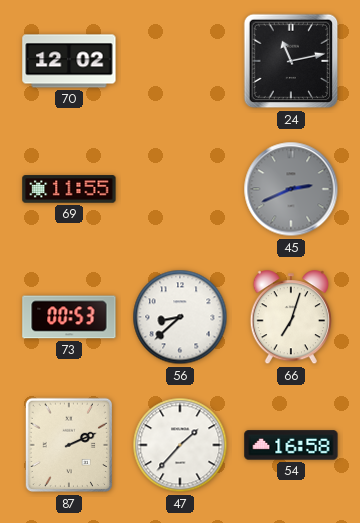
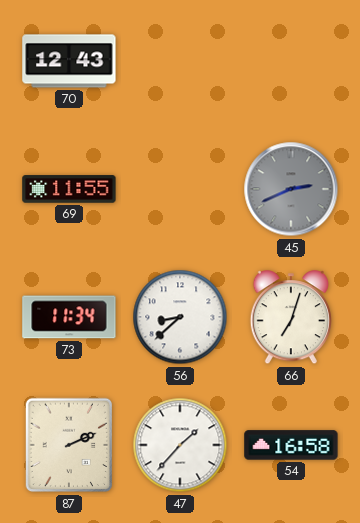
70: 12:02 -> 12:43 (69, 61)
24: 11:13 -> none (291, 61)
73: 00:53 -> 11:34 (69, 317)
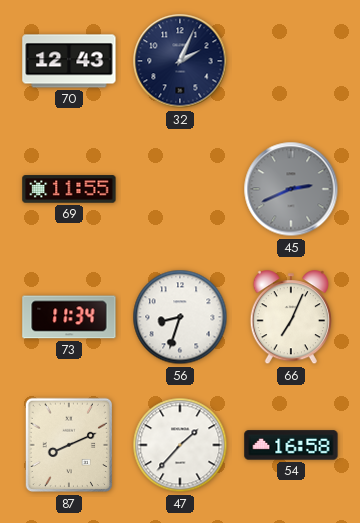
32: none -> 2:04 (180, 61)
56: 8:38 -> 8:33 (180, 317)
66: 7:03 -> 7:04 (291, 318)
87: 2:11 -> 8:11 (69, 445)
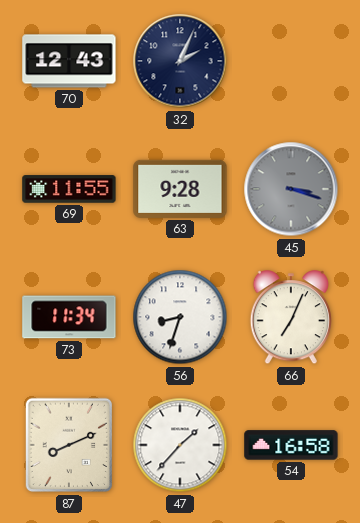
63: none -> 9:28 (180, 189)
45: 2:41 -> 3:18 (291, 189)
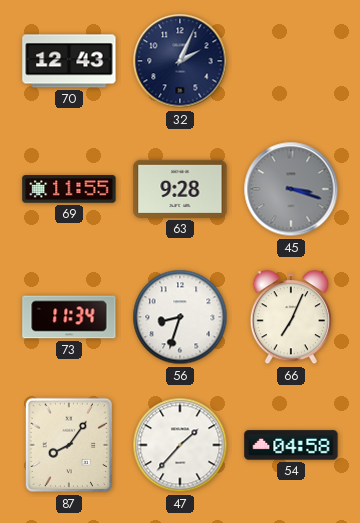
87: 8:11 -> 8:06 (69, 445)
54: 16:58 -> 04:58 (291, 445)
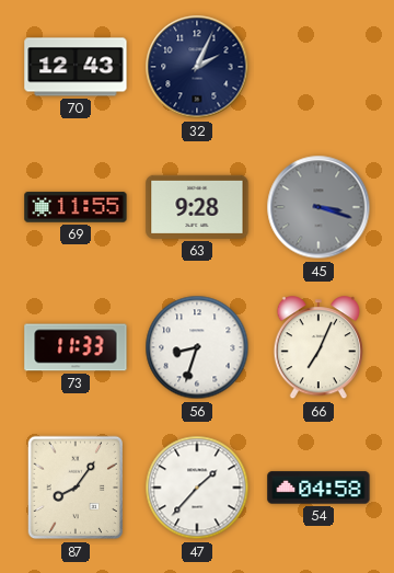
73: 11:34 -> 11:33 (76, 347)
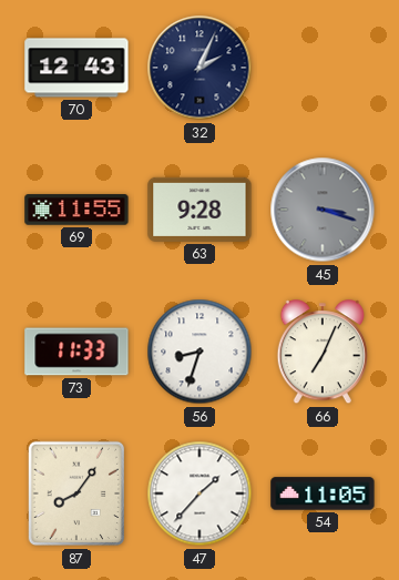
54: 04:58 -> 11:05 (323, 493)
